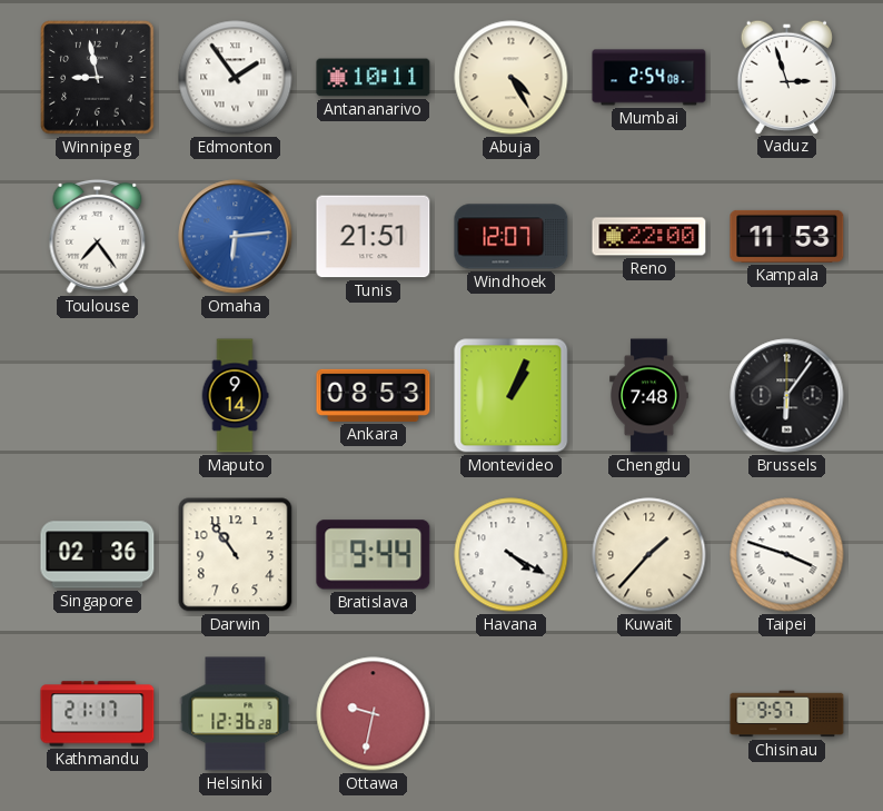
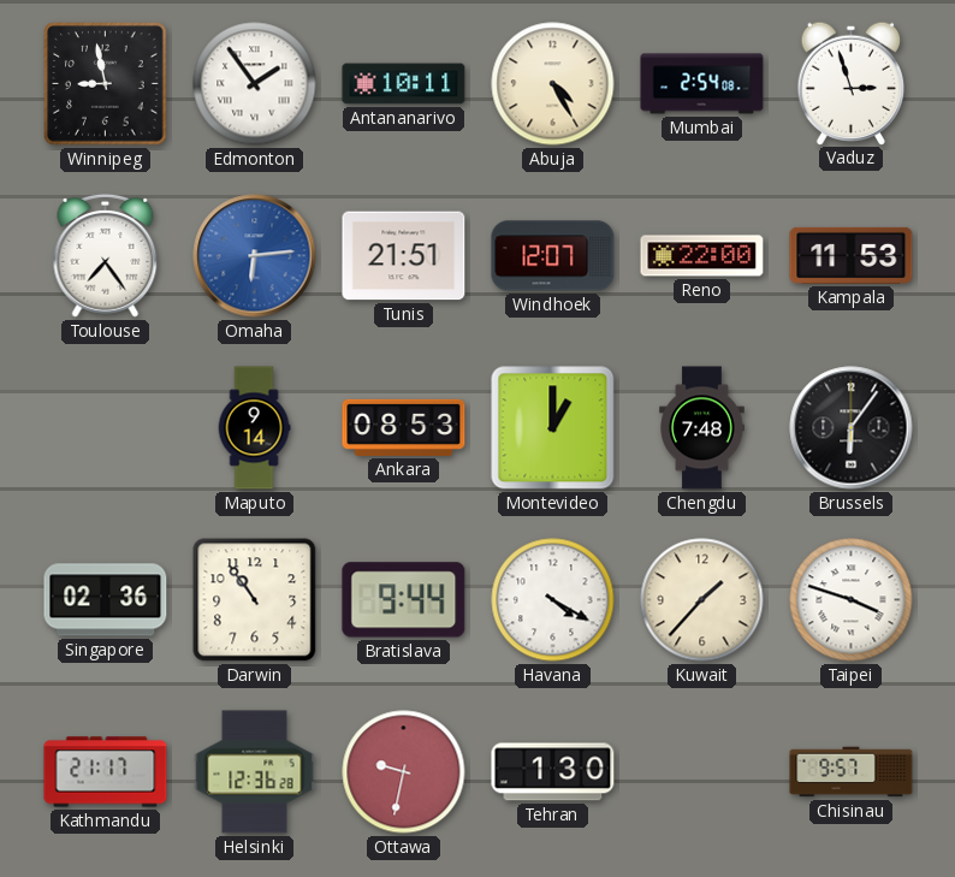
Montevideo: 1:04 -> 1:00 (553, 428)
Tehran: none -> 1:30 (553, 772)
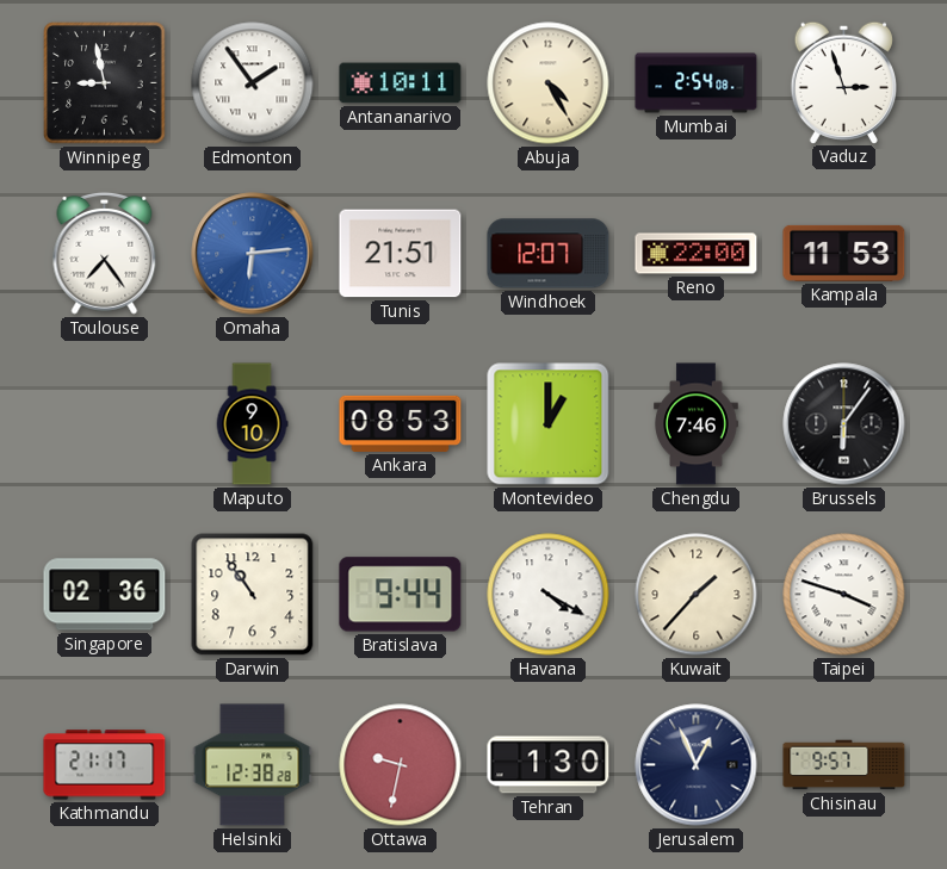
Maputo: 9:14 -> 9:10 (252, 424)
Chengdu: 7:48 -> 7:46 (697, 424)
Helsinki: 12:36 -> 12:38 (253, 765)
Jerusalem: none -> 12:56 (697, 765)
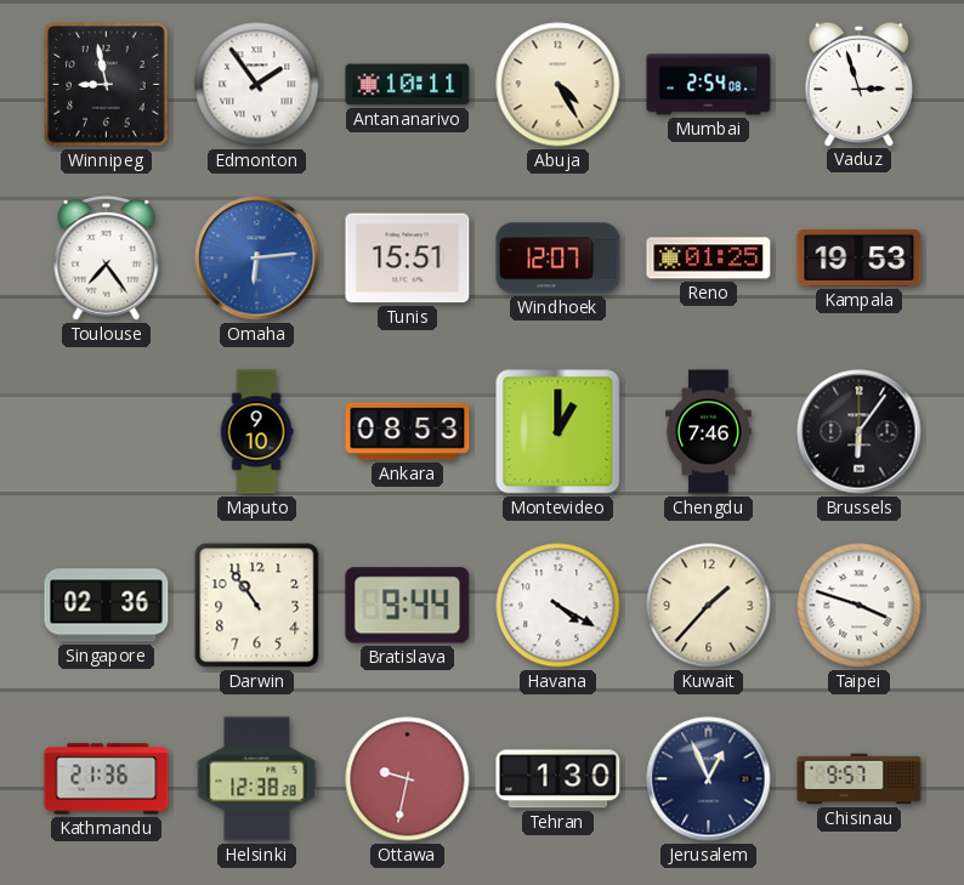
Tunis: 21:51 -> 15:51 (408, 259)
Reno: 22:00 -> 01:25 (709, 259)
Kampala: 11:53 -> 19:53 (860, 257)
Kathmandu: 21:17 -> 21:36 (107, 779)
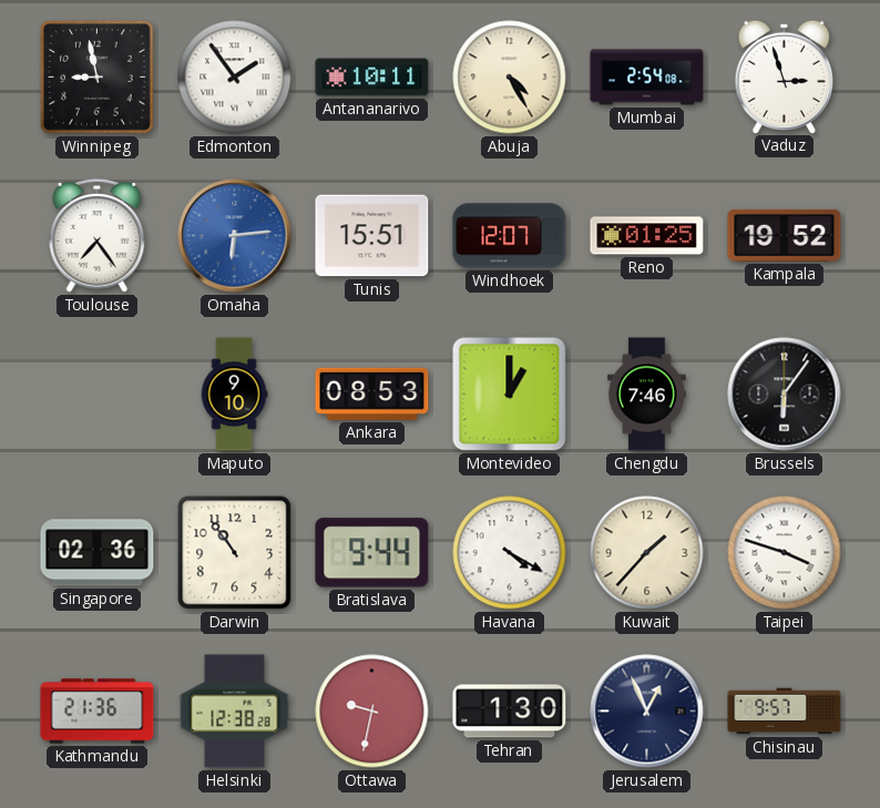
Kampala: 19:53 -> 19:52 (785, 235)
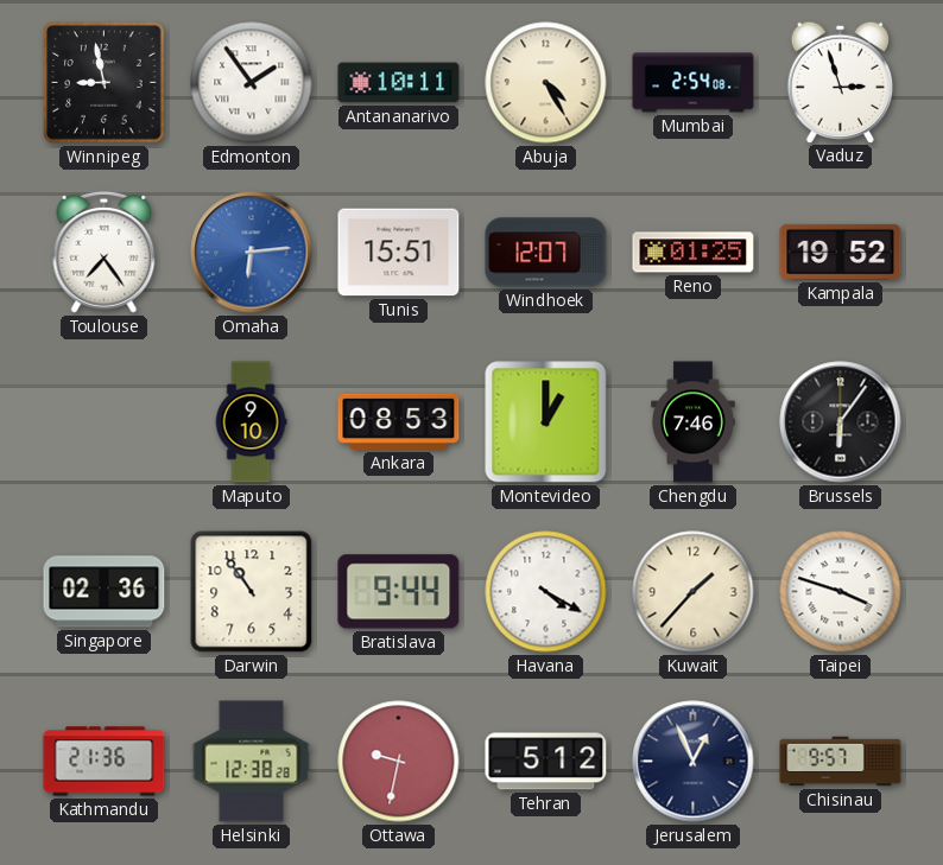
Tehran: 1:30 -> 5:12 (546, 762)
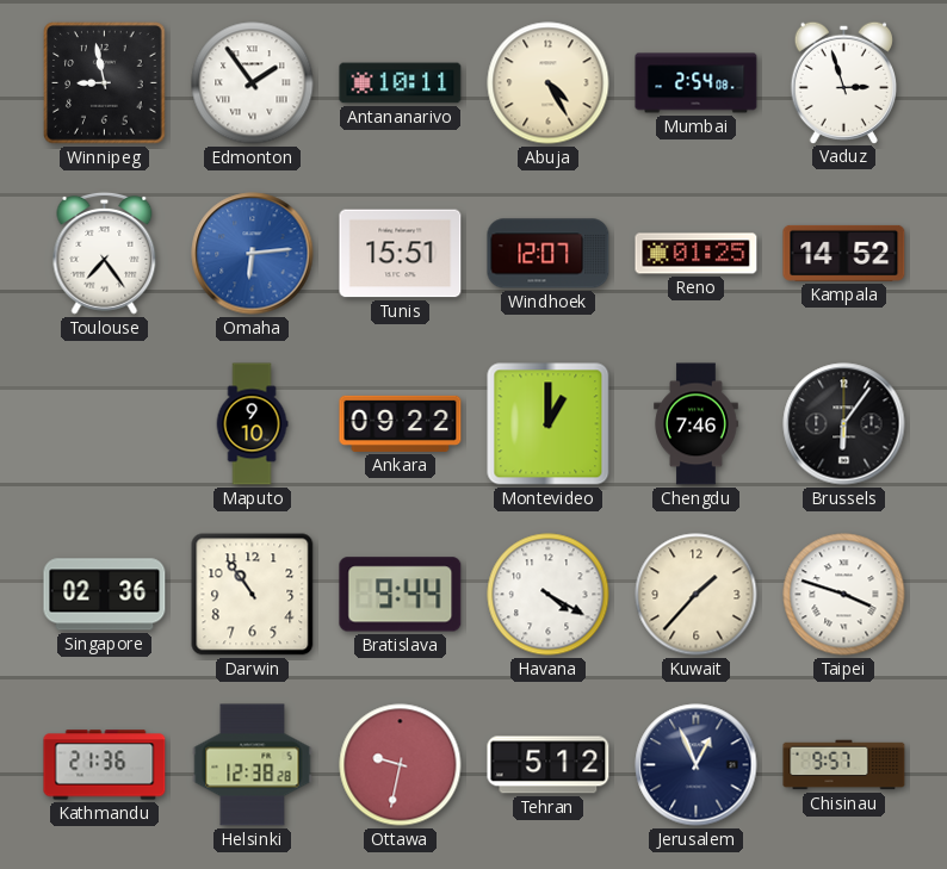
Kampala: 19:52 -> 14:52 (844, 253)
Ankara: 08:53 -> 09:22 (401, 423)
